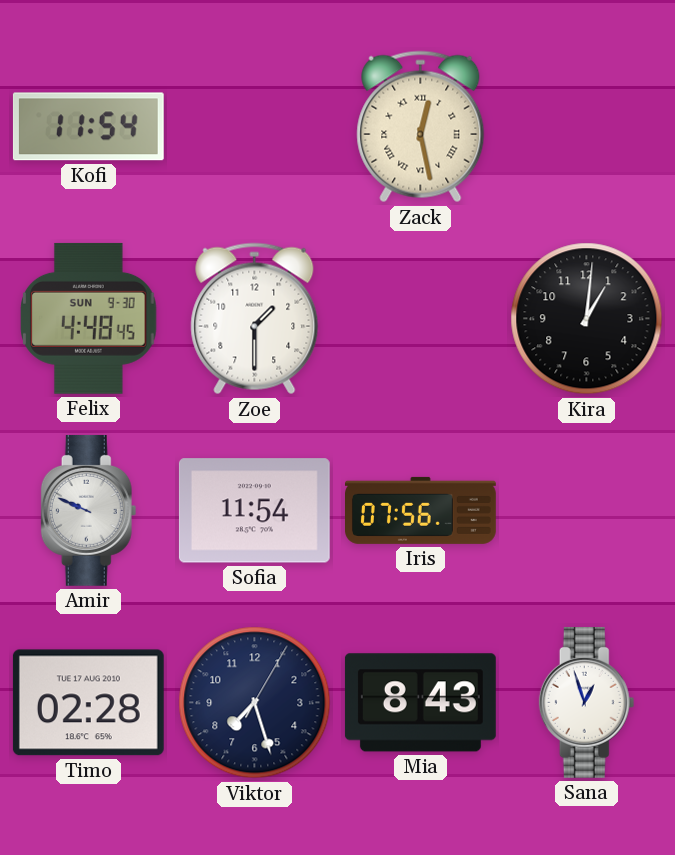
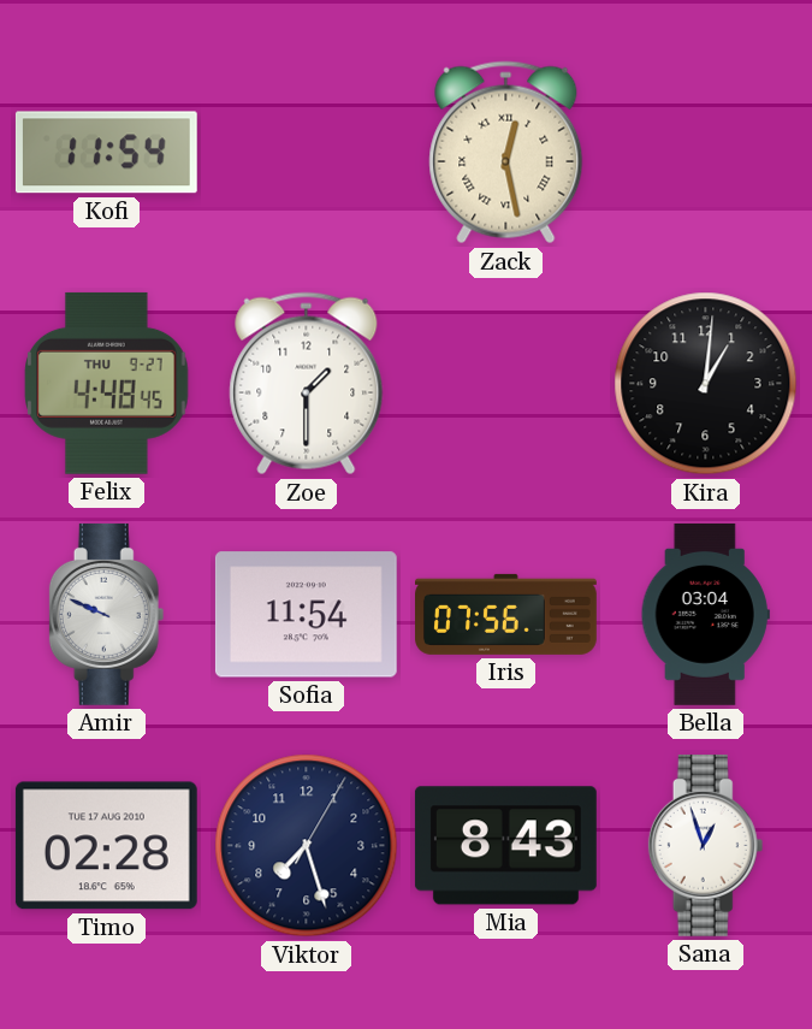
Felix date: SUN 9-30 -> THU 9-27 (107, 383)
Bella: none -> 03:04 (705, 614)
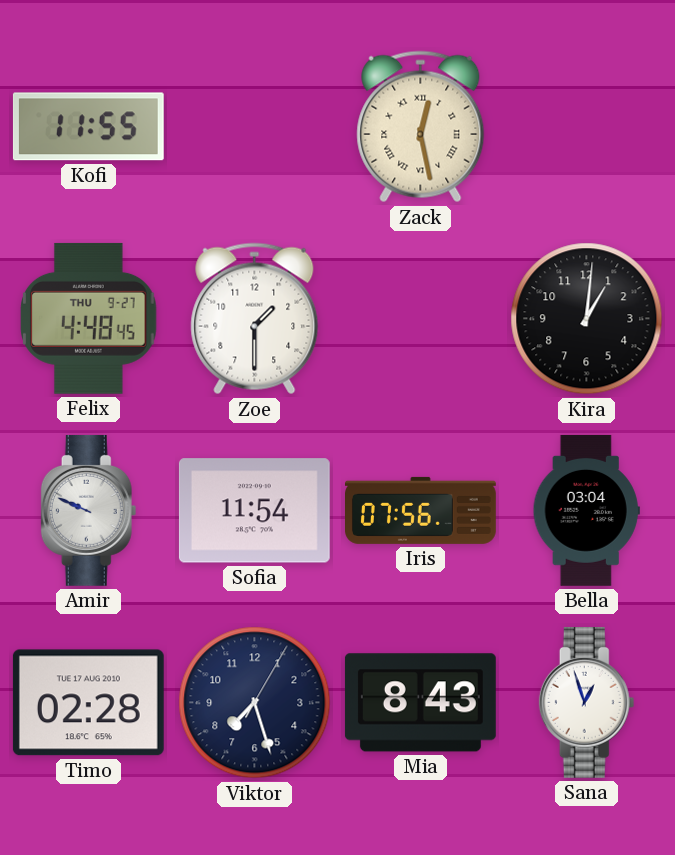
Kofi: 11:54 -> 11:55 (88, 127)
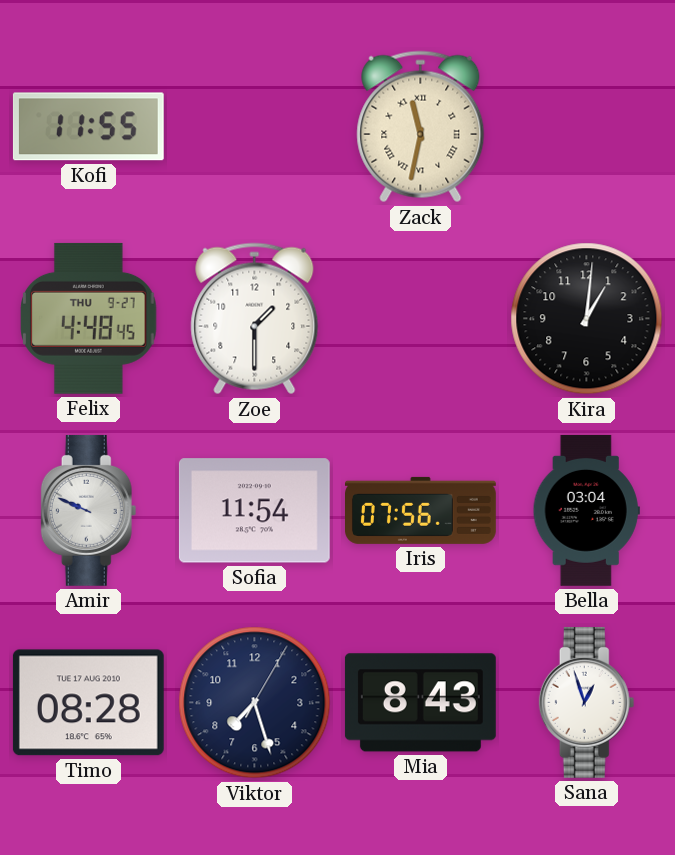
Zack: 12:28 -> 11:32 (421, 127)
Timo: 02:28 -> 08:28 (88, 703)
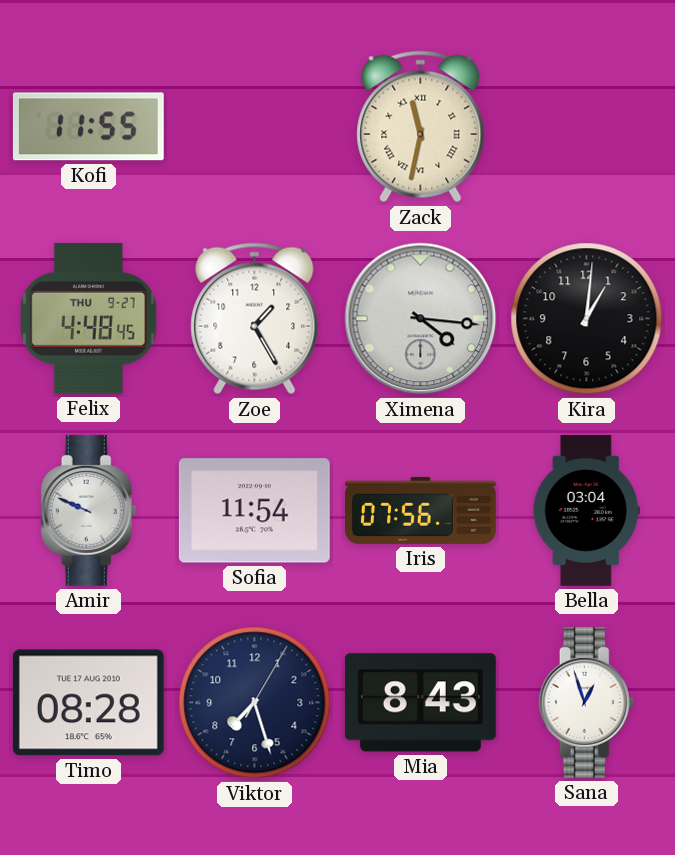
Zoe: 1:30 -> 1:25 (255, 319)
Ximena: none -> 4:16 (421, 319)
